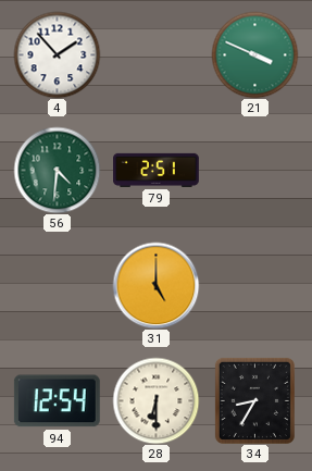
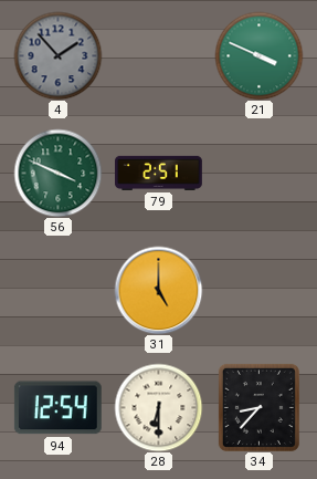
4 dial: white -> grey (57, 55)
56: 4:31 -> 3:49 (57, 173)
34: 8:35 -> 8:37 (258, 407)
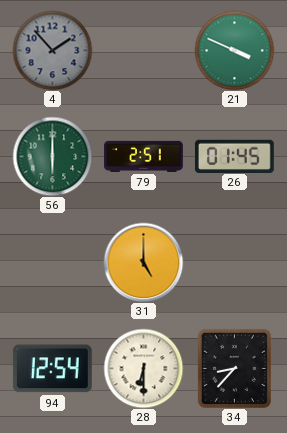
56: 3:49 -> 6:00 (52, 156)
26: none -> 01:45 (234, 156)
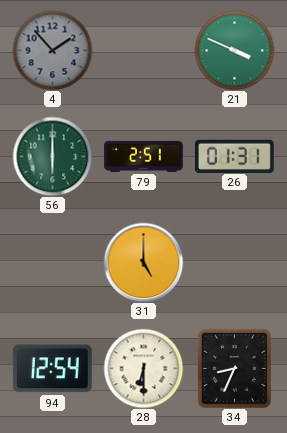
26: 01:45 -> 01:31 (234, 156)
34: 8:37 -> 8:34 (234, 368)
